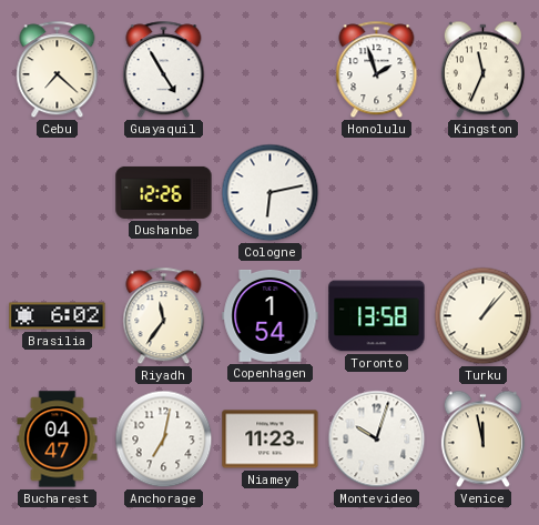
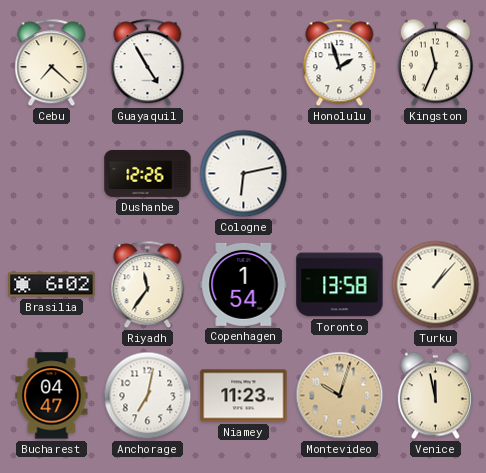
Montevideo dial: white -> champagne (340, 396)
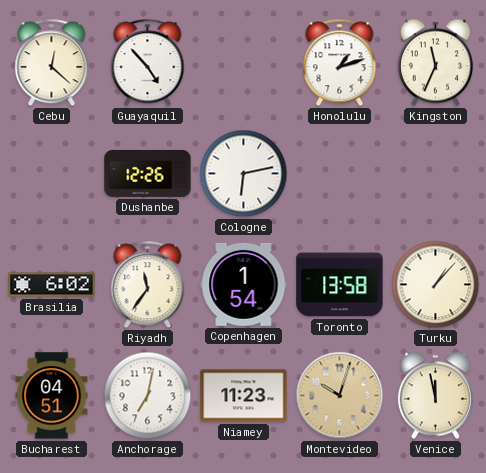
Cebu: 7:22 -> 12:22 (52, 63)
Guayaquil: 4:55 -> 4:53 (148, 63)
Honolulu: 1:57 -> 1:12 (340, 63)
Bucharest: 04:47 -> 04:51 (52, 396)
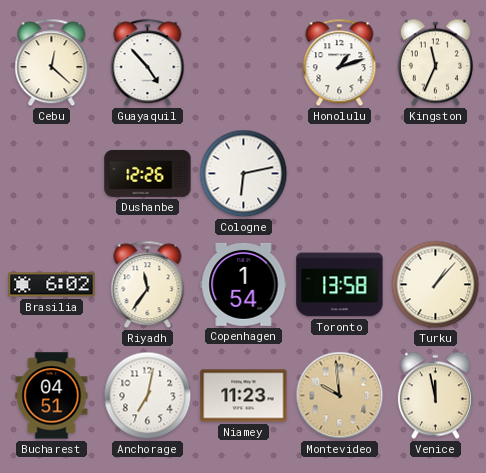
Montevideo: 10:03 -> 9:59 (340, 396)
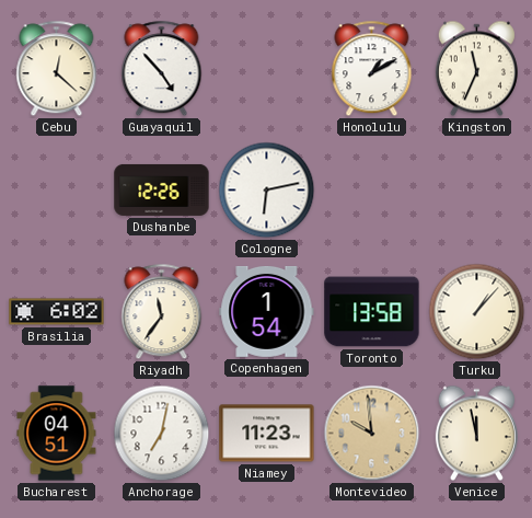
Honolulu: 1:12 -> 1:10 (372, 69)
